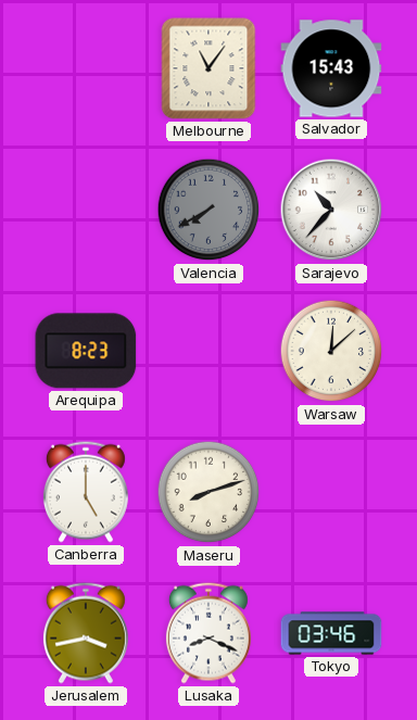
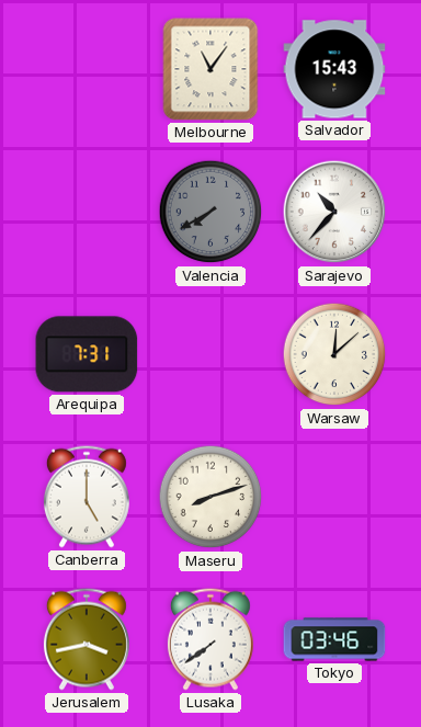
Arequipa: 8:23 -> 7:31 (87, 354)
Lusaka: 8:19 -> 7:39 (210, 639)
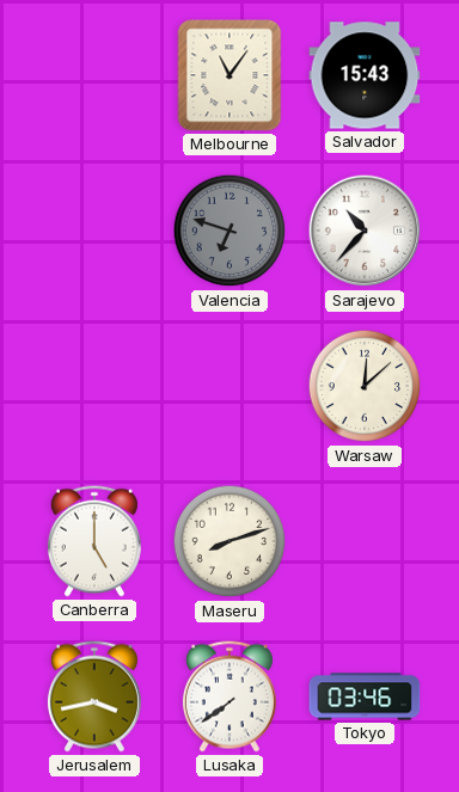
Valencia: 7:40 -> 6:48 (229, 231)
Arequipa: 7:31 -> none (87, 354)
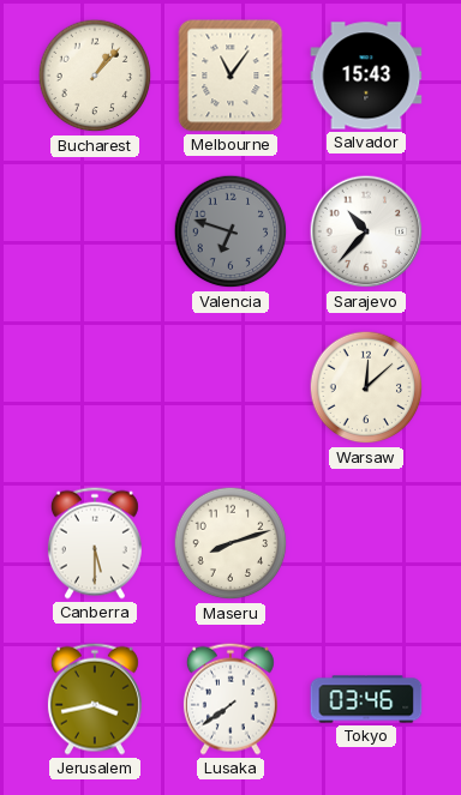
Bucharest: none -> 1:07 (95, 76)
Canberra: 5:00 -> 5:30 (95, 543)
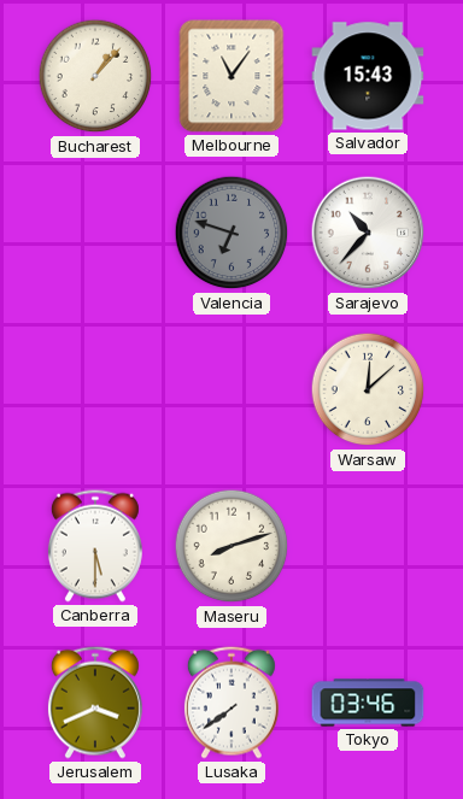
Jerusalem: 3:43 -> 3:41 (95, 703)
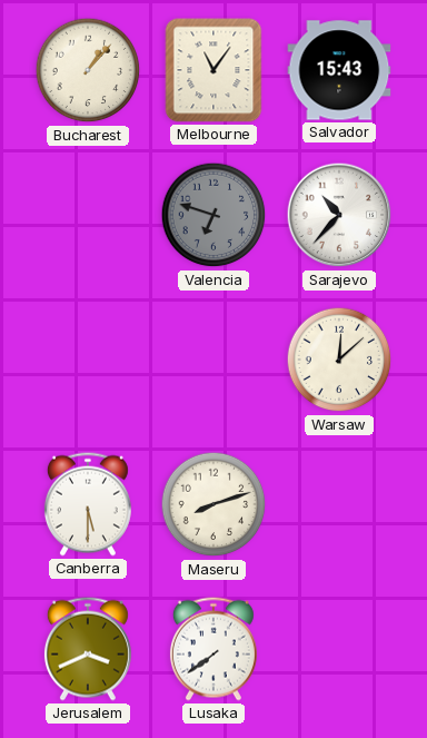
Tokyo: 03:46 -> none (368, 703)
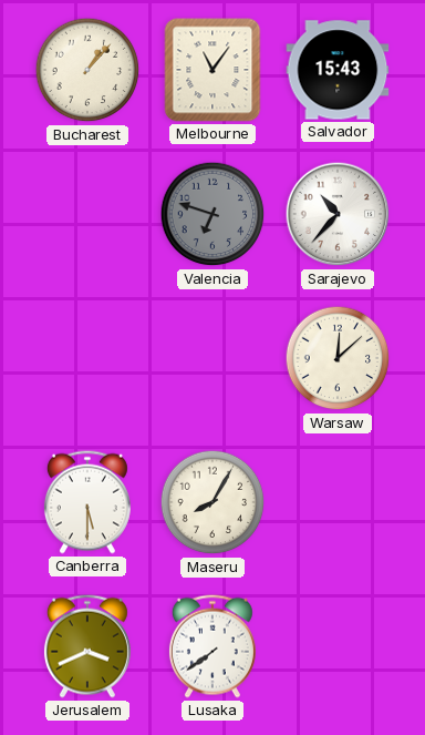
Maseru: 8:12 -> 8:05 (212, 502)
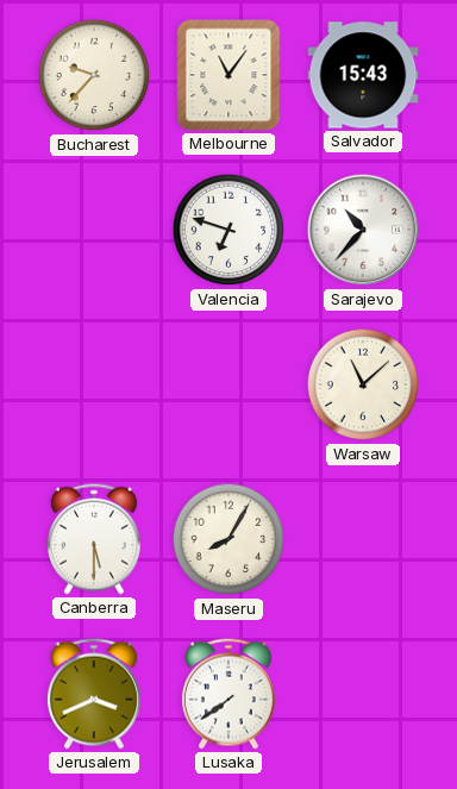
Bucharest: 1:07 -> 9:37 (94, 75)
Valencia dial: grey -> white (228, 230)
Warsaw: 12:08 -> 11:08 (363, 384)
